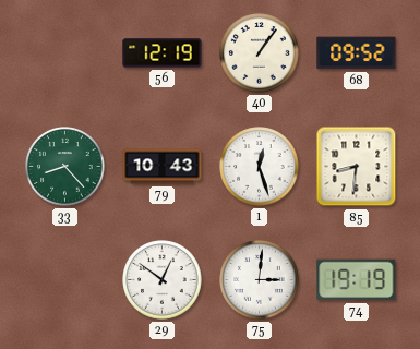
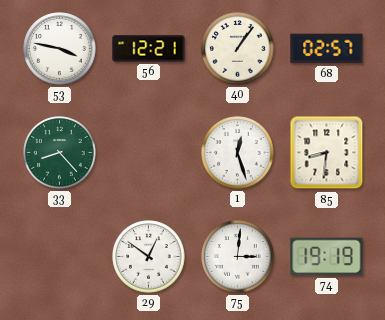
53: none -> 3:47 (60, 49)
56: 12:19 -> 12:21 (149, 49)
68: 09:52 -> 02:57 (327, 49)
79: 10:43 -> none (163, 167)
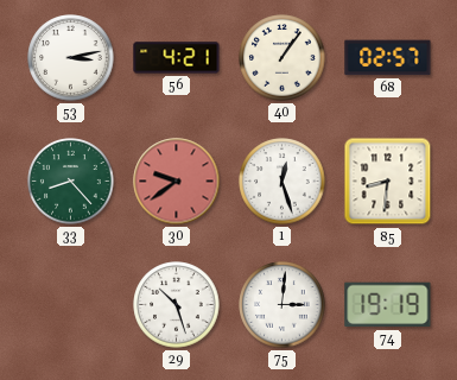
53: 3:47 -> 3:13 (71, 58)
56: 12:21 -> 4:21 (177, 58)
30: none -> 9:39 (177, 182)
29: 12:51 -> 10:27 (177, 305)
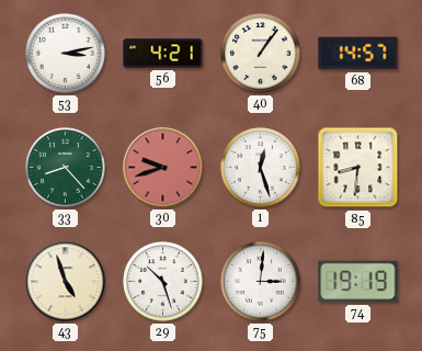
68: 02:57 -> 14:57 (358, 54)
30: 9:39 -> 9:42 (163, 168)
43: none -> 4:57 (66, 282)
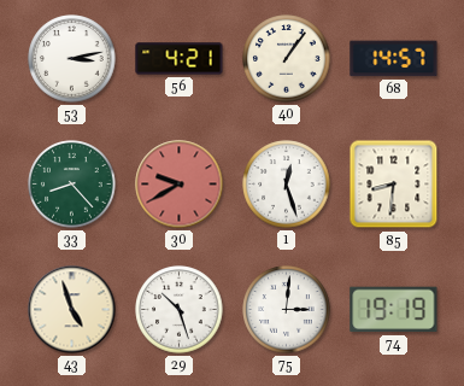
30: 9:42 -> 9:40 (180, 185)
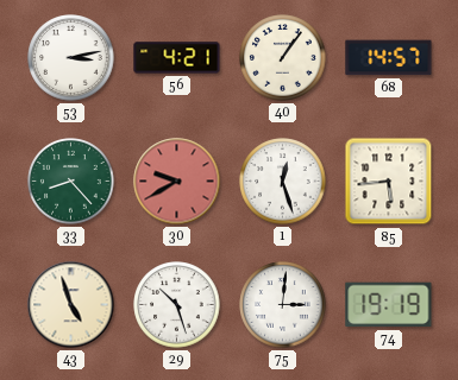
85: 8:31 -> 5:44 (389, 182)
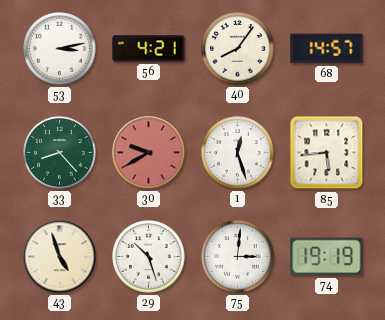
40: 1:06 -> 8:06 (238, 49)
